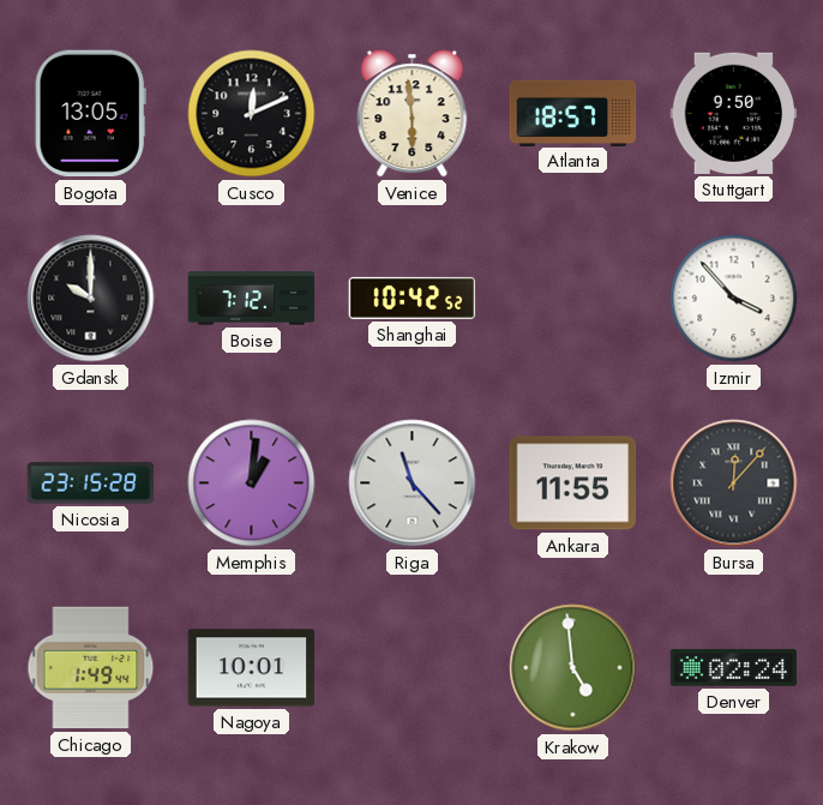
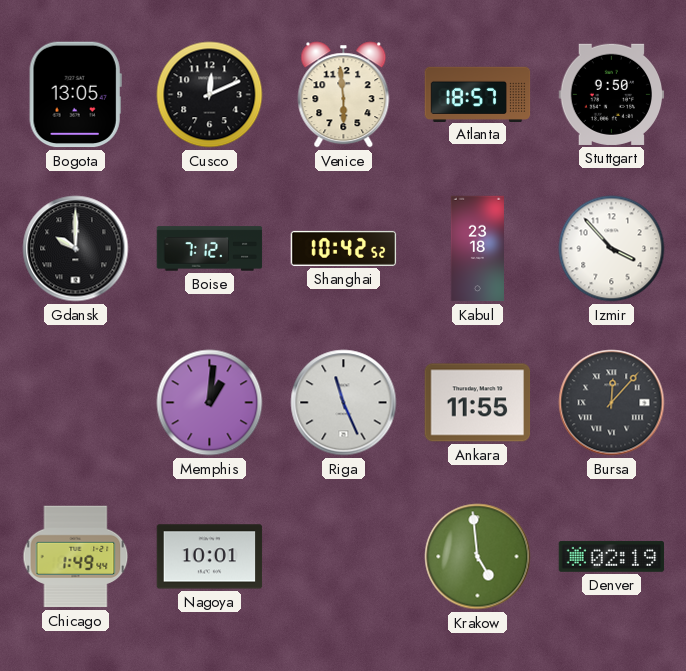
Kabul: none -> 23:18 (477, 249)
Nicosia: 23:15 -> none (91, 483)
Riga: 11:23 -> 11:26 (344, 403)
Denver: 02:24 -> 02:19 (612, 556)
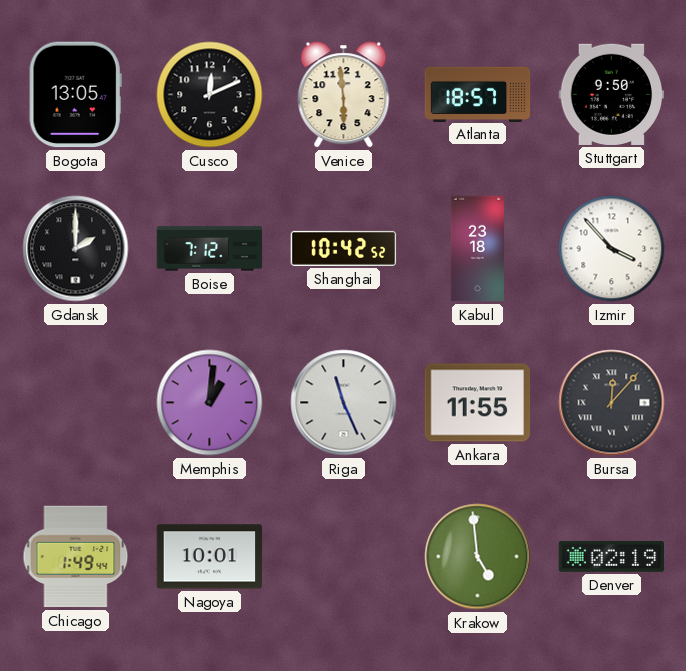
Gdansk: 10:00 -> 2:00 (76, 249)
